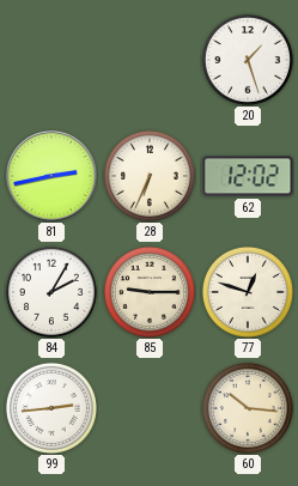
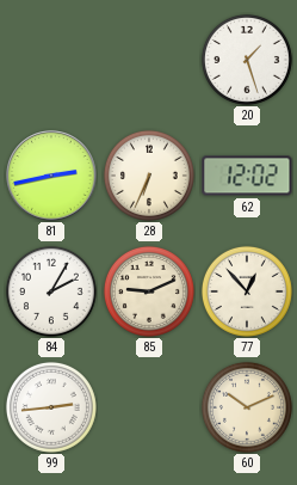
85: 9:15 -> 9:11 (149, 291)
77: 12:48 -> 12:53 (247, 291)
60: 10:16 -> 10:11 (247, 407)
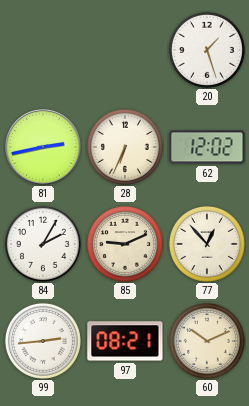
97: none -> 08:21 (125, 341)
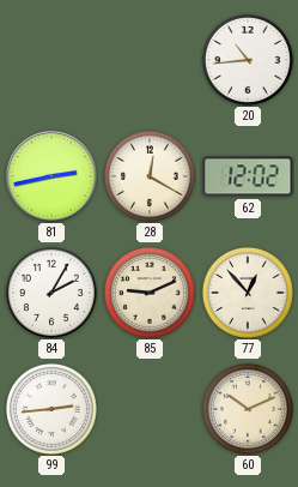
20: 1:27 -> 10:44 (248, 60)
28: 6:34 -> 12:20 (150, 176)
97: 08:21 -> none (125, 341)
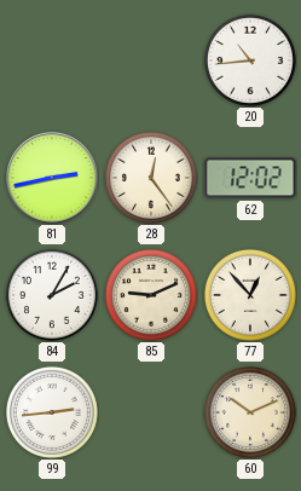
28: 12:20 -> 12:24 (151, 178)
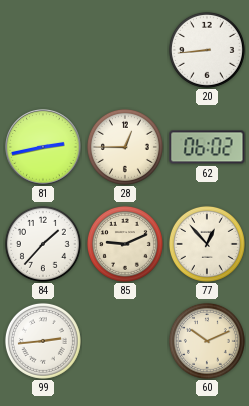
20: 10:44 -> 8:44 (207, 50)
28: 12:24 -> 12:45 (125, 147)
62: 12:02 -> 06:02 (207, 147)
84: 2:05 -> 1:37 (43, 244)
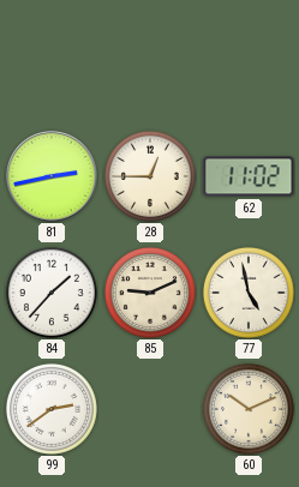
20: 8:44 -> none (207, 50)
62: 06:02 -> 11:02 (249, 176)
77: 12:53 -> 4:58 (249, 293)
99: 2:44 -> 2:39 (52, 409)
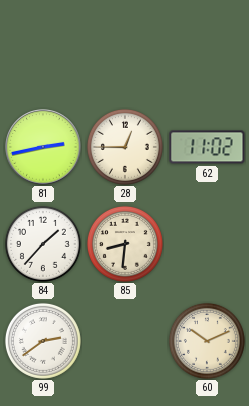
85: 9:11 -> 8:31 (125, 244)
77: 4:58 -> none (249, 293)
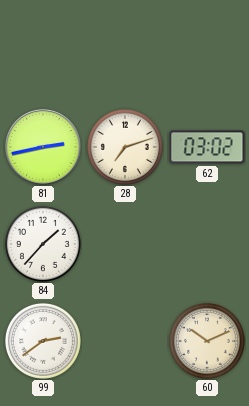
28: 12:45 -> 7:12 (125, 147)
62: 11:02 -> 03:02 (207, 147)
85: 8:31 -> none (125, 244)
